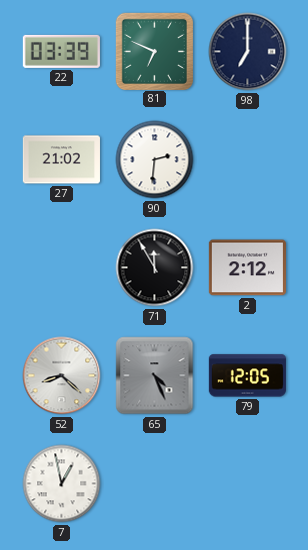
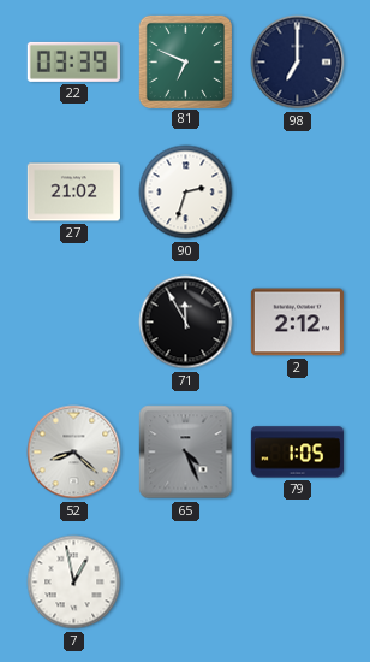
90: 2:31 -> 2:33 (186, 193)
79: 12:05 -> 1:05 (297, 453)
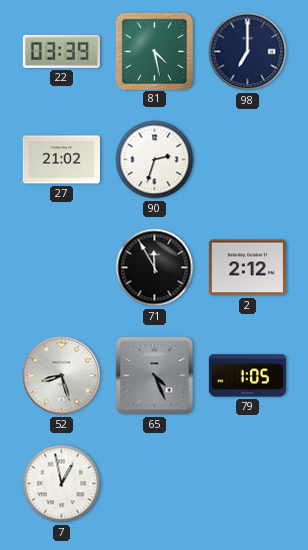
81: 6:49 -> 4:28 (154, 51)
52: 8:22 -> 8:27 (62, 376)
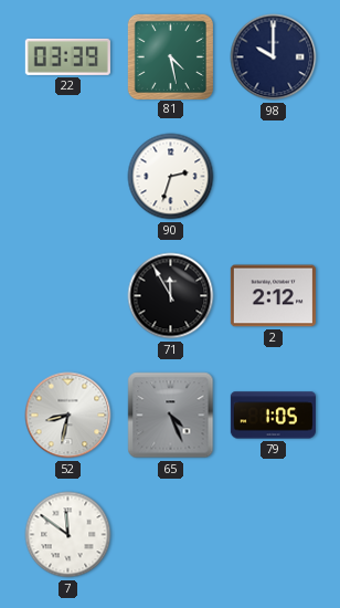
98: 7:00 -> 10:00 (274, 57)
27: 21:02 -> none (61, 160)
52: 8:27 -> 8:32 (68, 416)
7: 12:58 -> 11:51 (68, 535)
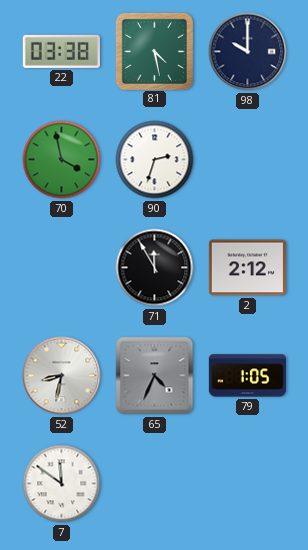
22: 03:39 -> 03:38 (61, 51)
70: none -> 3:58 (62, 160)
65: 4:26 -> 4:34 (155, 376)
